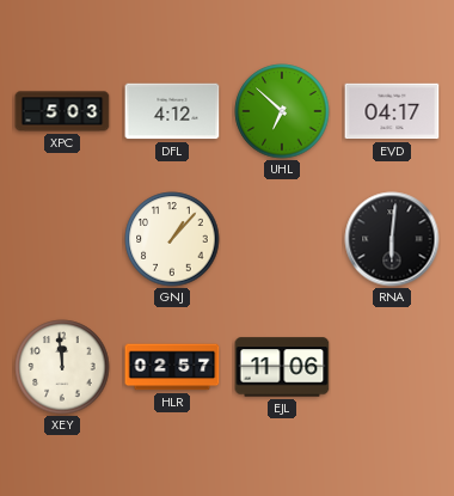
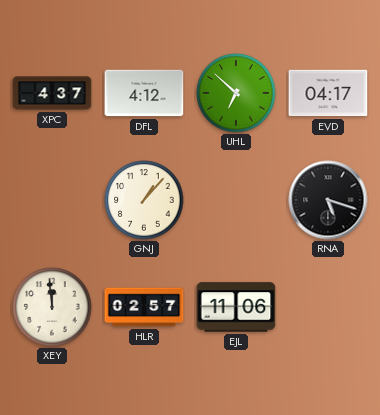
XPC: 5:03 -> 4:37 (52, 93)
RNA: 6:01 -> 5:18 (328, 200)
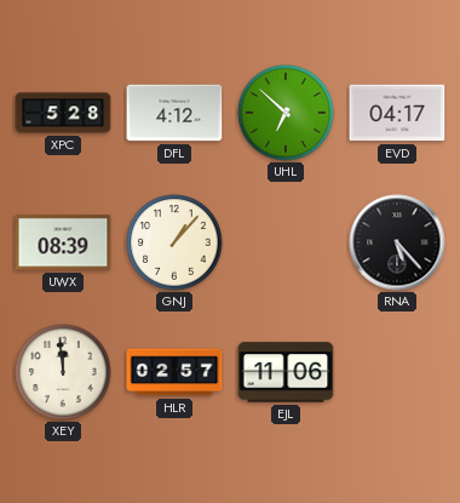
XPC: 4:37 -> 5:28 (63, 113)
UWX: none -> 08:39 (63, 242)
RNA: 5:18 -> 5:23 (397, 242)
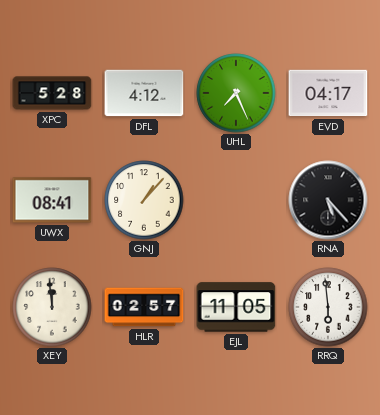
UHL: 6:52 -> 7:26 (236, 93)
UWX: 08:39 -> 08:41 (52, 200)
EJL: 11:06 -> 11:05 (236, 307)
RRQ: none -> 5:59 (328, 307)
